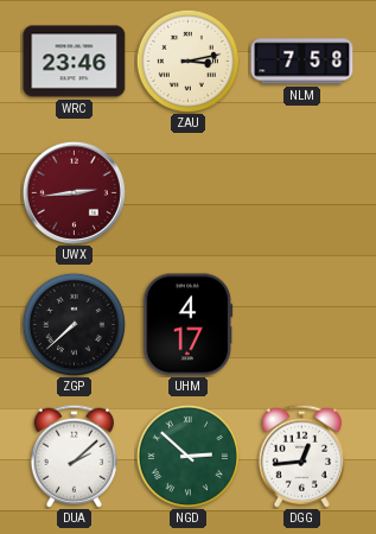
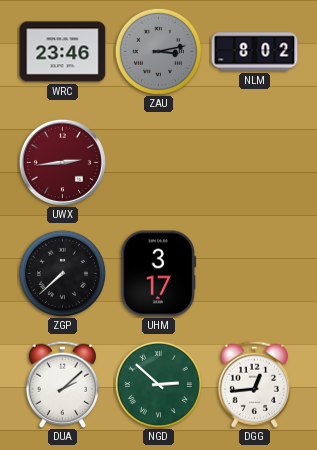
ZAU dial: cream -> grey (158, 51)
NLM: 7:58 -> 8:02 (255, 52)
UHM: 4:17 -> 3:17 (159, 274)
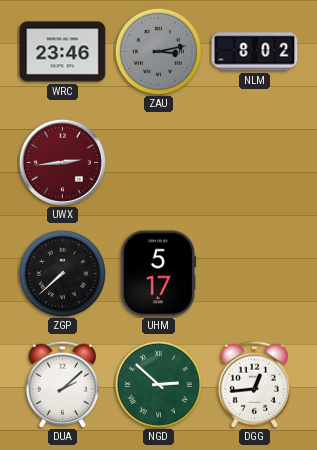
UHM: 3:17 -> 5:17 (159, 274)
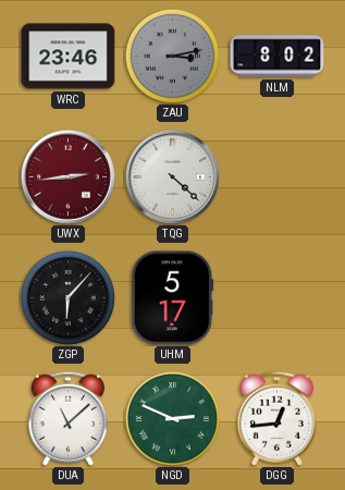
TQG: none -> 4:22 (172, 176)
ZGP: 7:38 -> 6:07 (67, 297)
DUA: 2:08 -> 11:08 (67, 418)
NGD: 2:52 -> 2:49 (172, 418)
